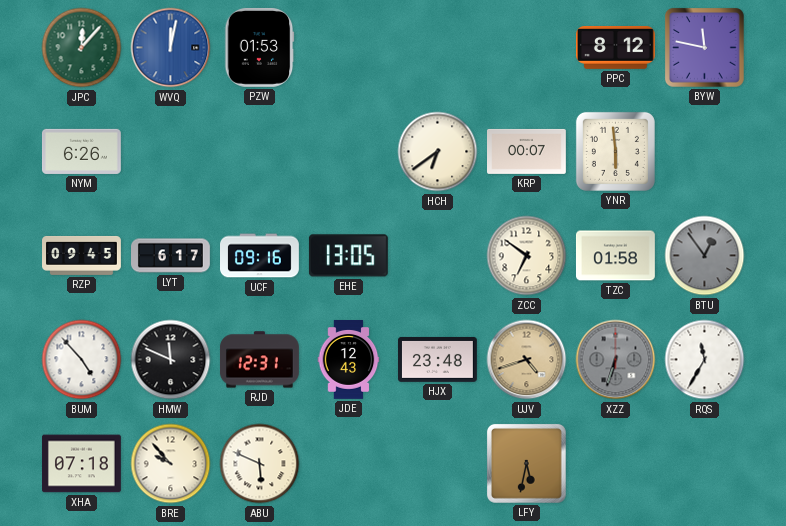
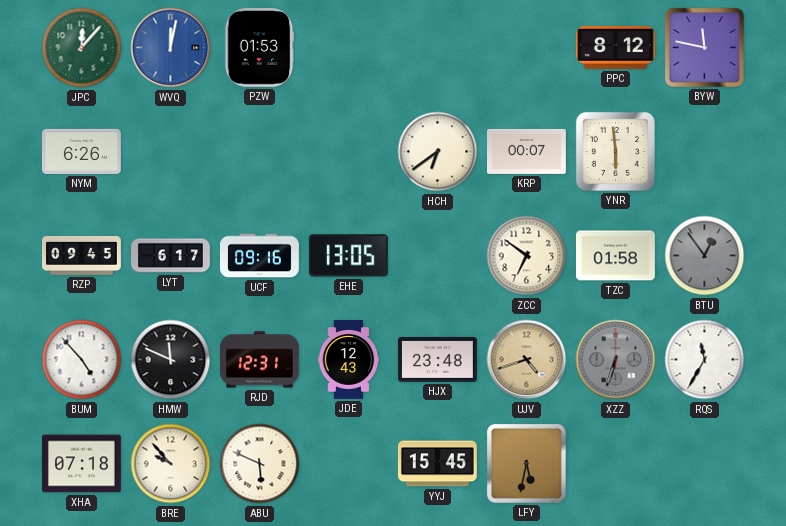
YYJ: none -> 15:45 (437, 464)
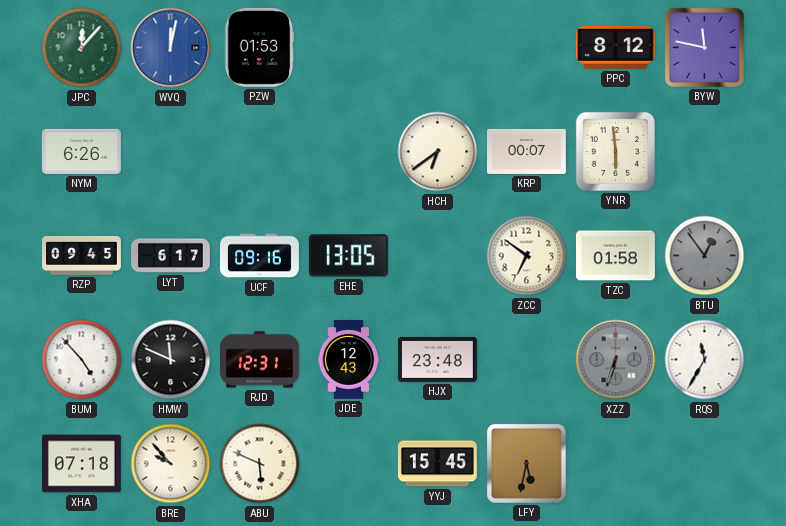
UJV: 4:42 -> none (527, 360)
